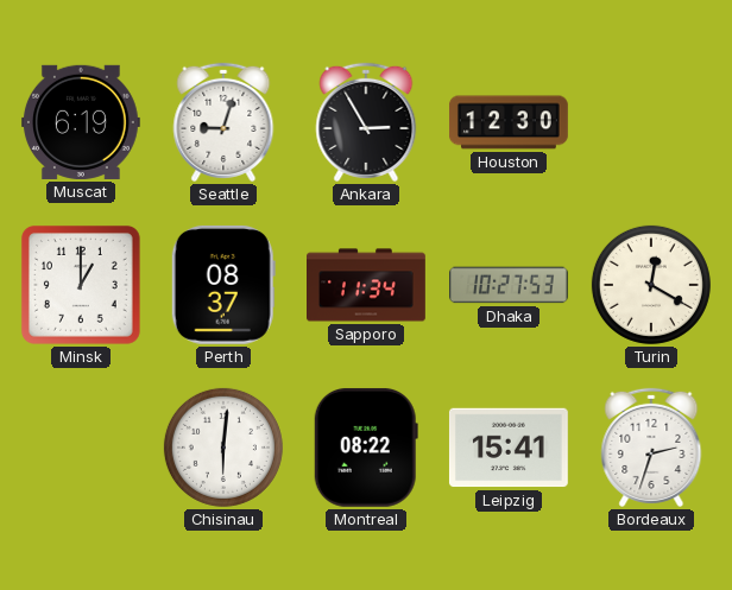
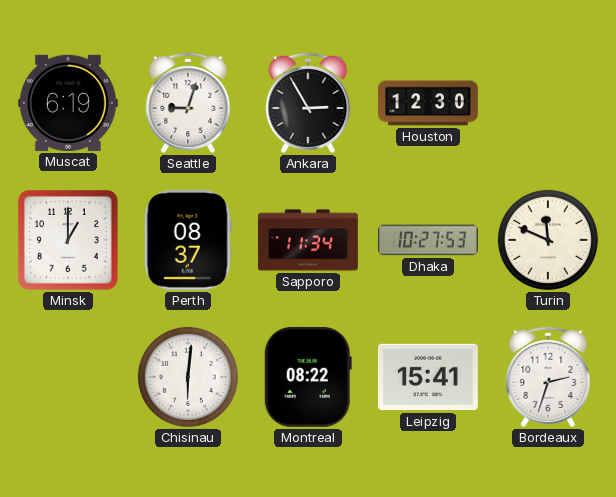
Turin: 12:20 -> 11:49 (548, 240)
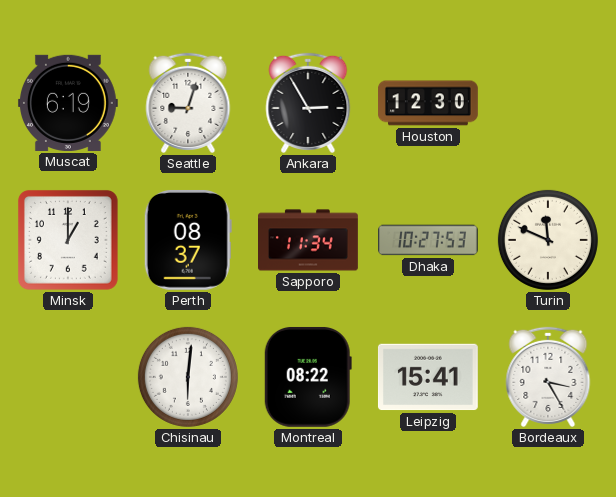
Bordeaux: 2:33 -> 3:25 (548, 377)
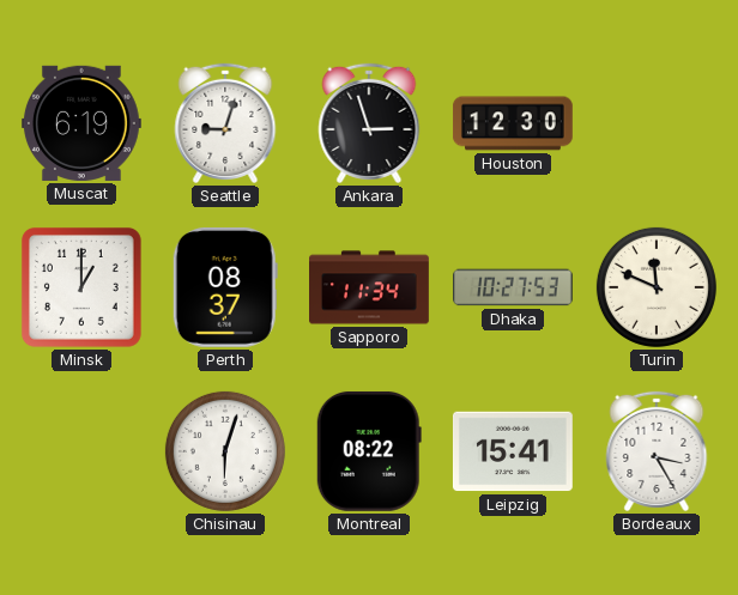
Ankara: 2:55 -> 2:57 (369, 123)
Chisinau: 6:01 -> 6:03 (225, 451)
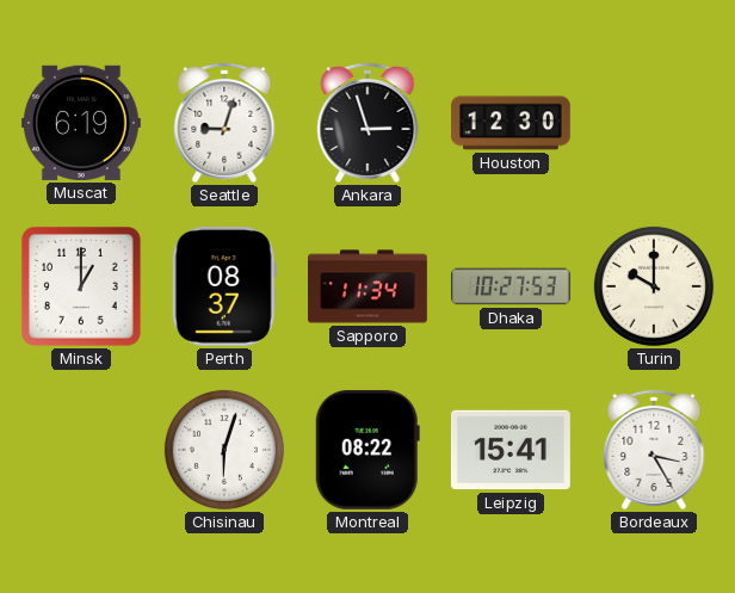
Turin: 11:49 -> 10:00 (654, 286)
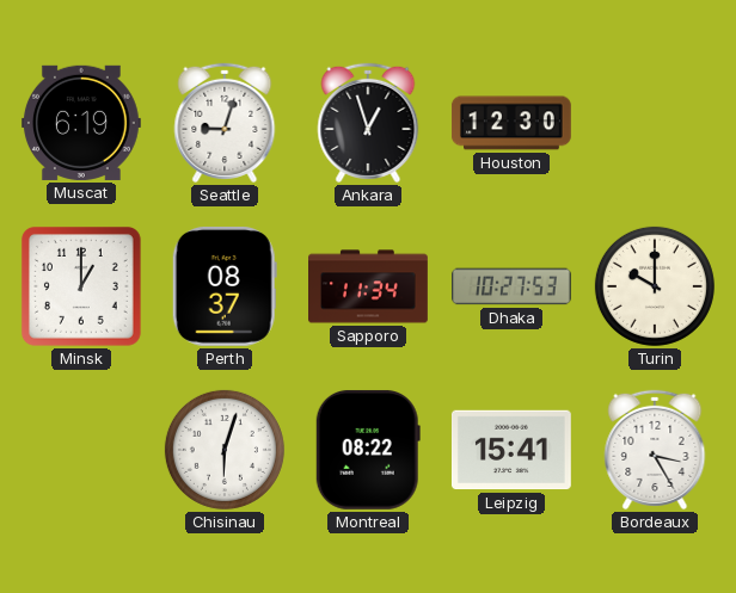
Ankara: 2:57 -> 12:57 (368, 123)
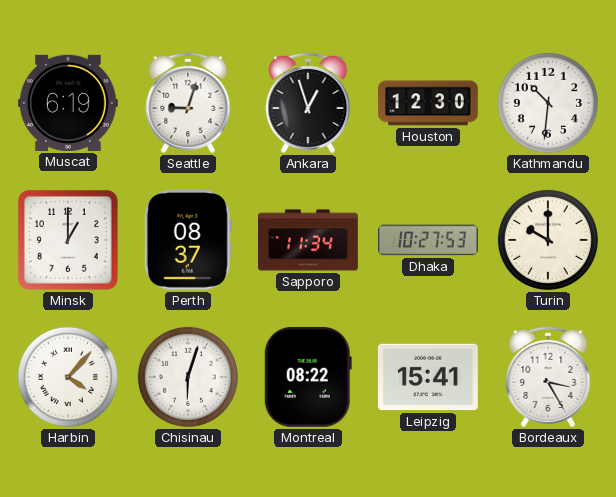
Kathmandu: none -> 10:31 (548, 103)
Harbin: none -> 4:07 (68, 377)
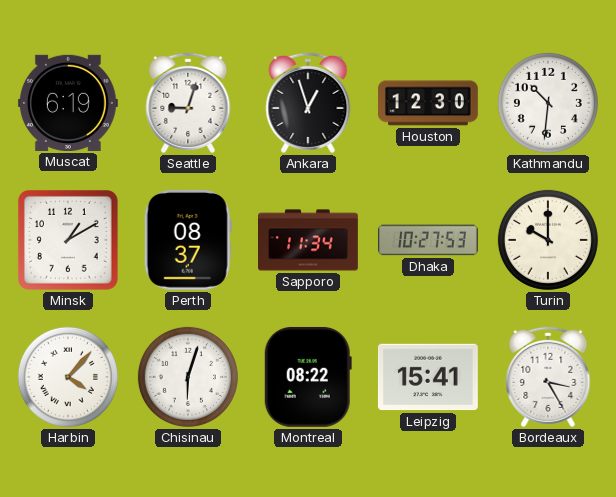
Minsk: 1:00 -> 1:10 (68, 240)
